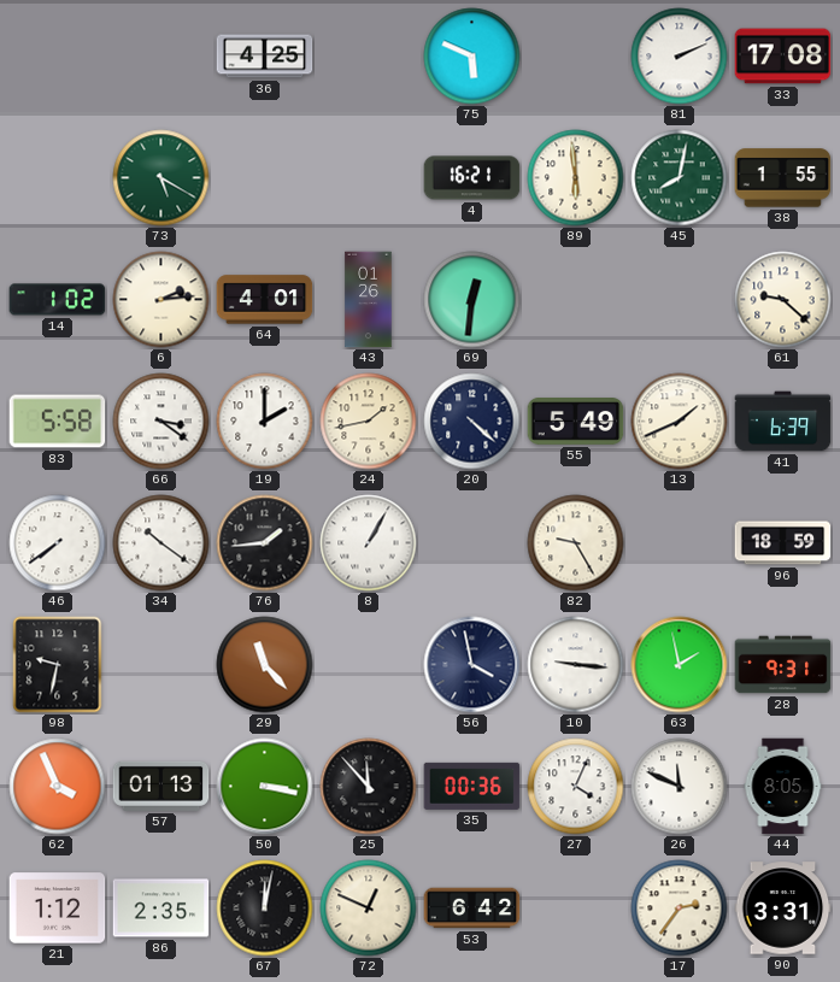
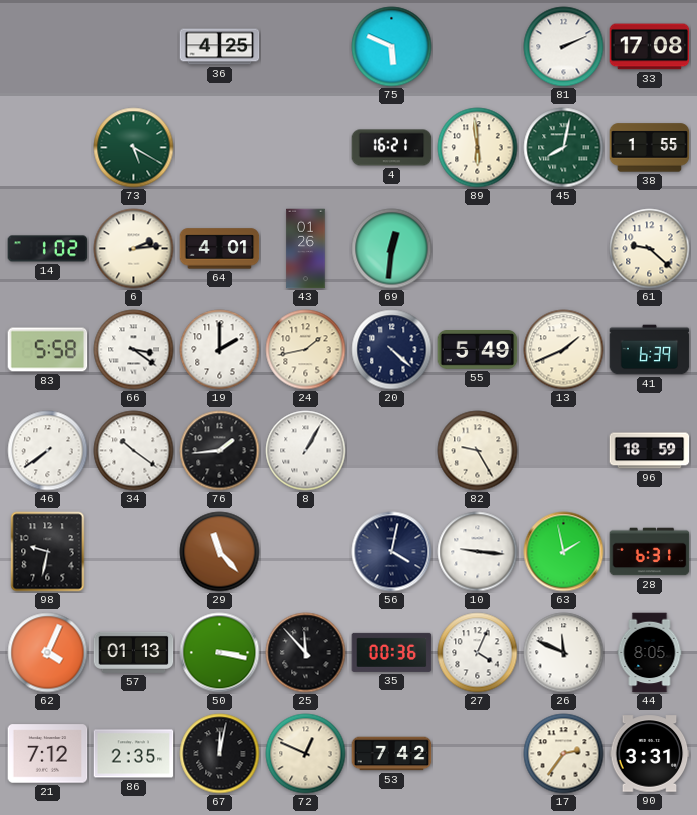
56: 3:58 -> 4:02 (392, 552)
28: 9:31 -> 6:31 (650, 552)
62: 3:56 -> 4:04 (48, 653)
21: 1:12 -> 7:12 (48, 754)
53: 6:42 -> 7:42 (392, 754)
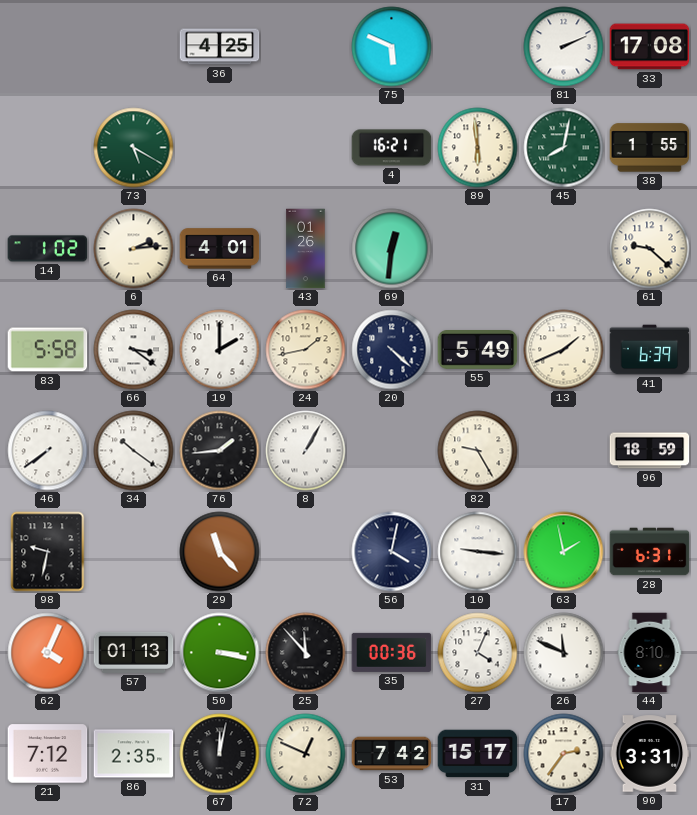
44: 8:05 -> 8:10 (650, 653)
31: none -> 15:17 (478, 754)
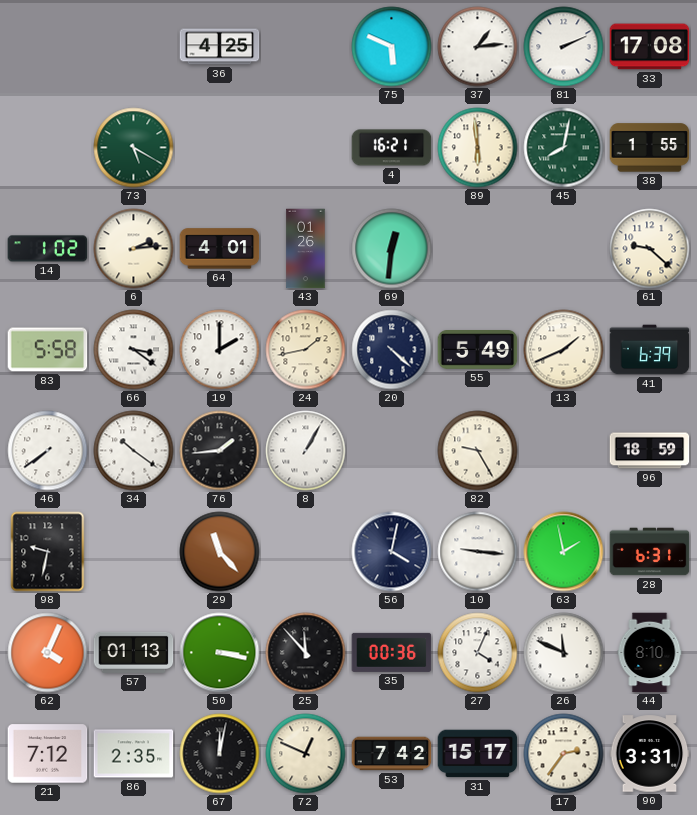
37: none -> 1:14 (478, 47)
